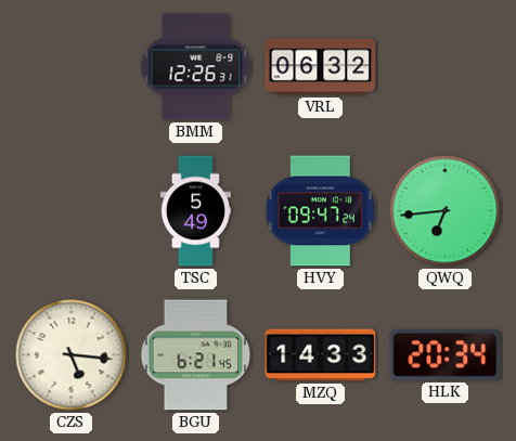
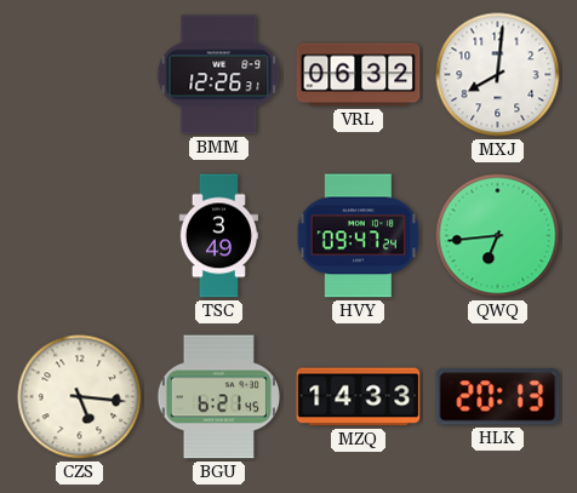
MXJ: none -> 8:01 (498, 75)
TSC: 5:49 -> 3:49 (218, 236)
HLK: 20:34 -> 20:13 (498, 397)
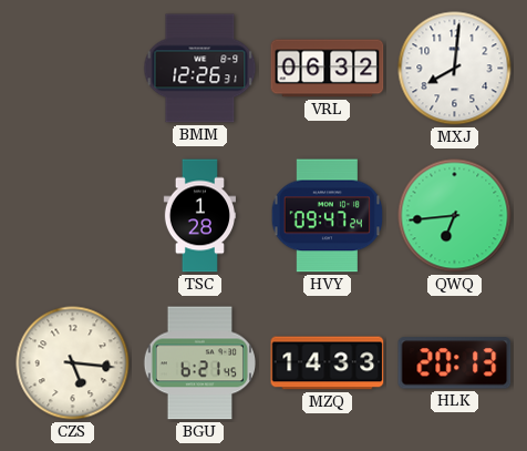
TSC: 3:49 -> 1:28 (199, 216)
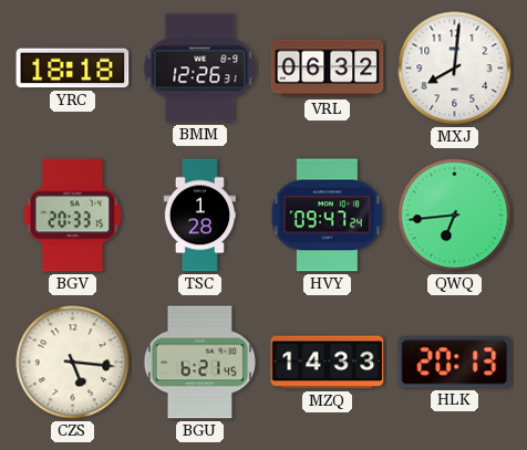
YRC: none -> 18:18 (73, 69)
BGV: none -> 20:33 (73, 216)
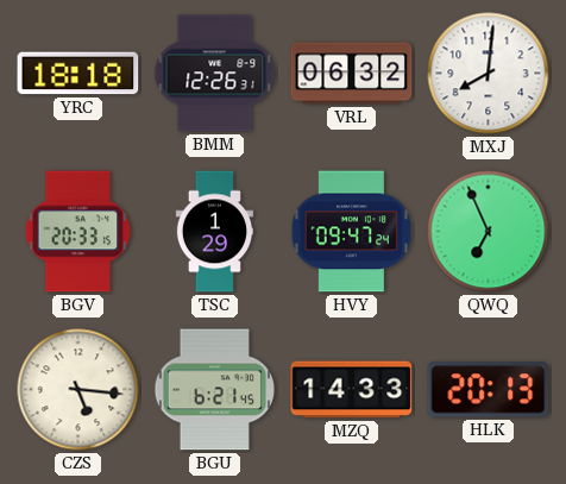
TSC: 1:28 -> 1:29 (214, 232)
QWQ: 6:44 -> 6:56 (489, 232)
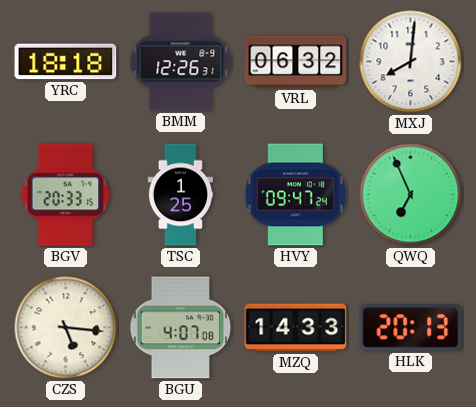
TSC: 1:29 -> 1:25 (180, 195)
BGU: 6:21 -> 4:07 (180, 328)
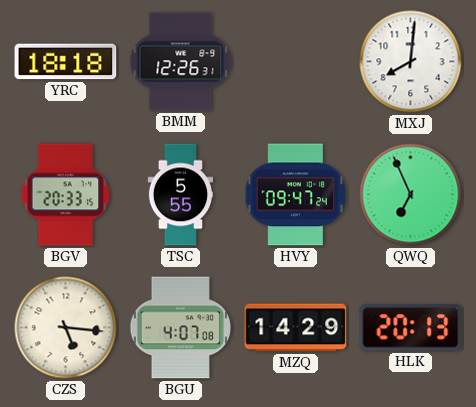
VRL: 06:32 -> none (296, 62)
TSC: 1:25 -> 5:55 (180, 195)
MZQ: 14:33 -> 14:29 (296, 328)
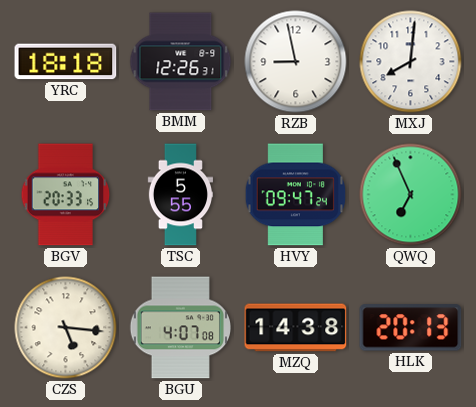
RZB: none -> 8:58 (296, 62)
MZQ: 14:29 -> 14:38 (296, 328)
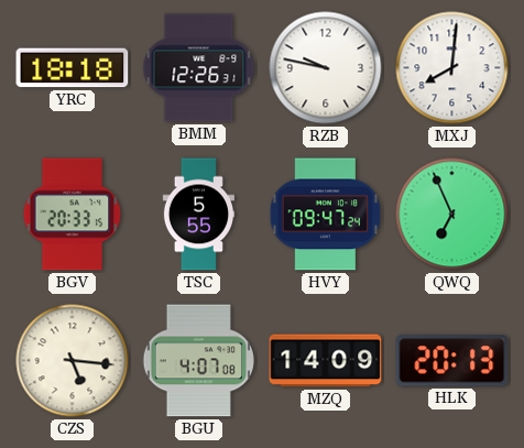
RZB: 8:58 -> 9:47 (326, 68)
MZQ: 14:38 -> 14:09 (326, 361)
